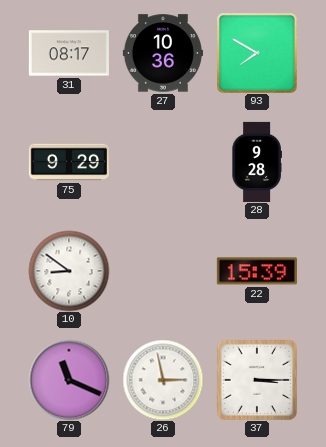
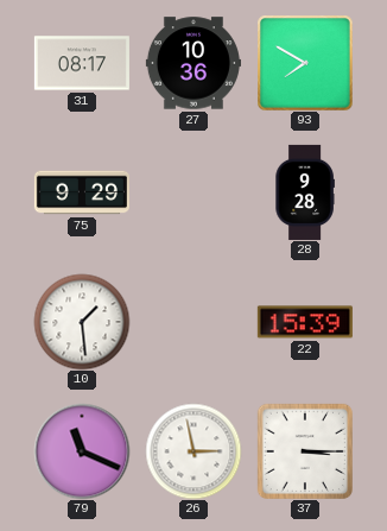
10: 8:51 -> 1:29 (82, 322)
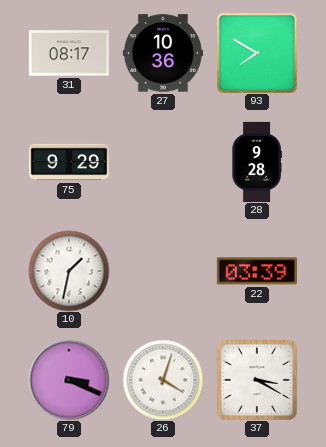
10: 1:29 -> 1:32 (69, 271)
22: 15:39 -> 03:39 (257, 271)
79: 11:19 -> 3:19 (69, 380)
26: 2:58 -> 4:03 (163, 380)
37: 3:15 -> 3:20 (257, 380)
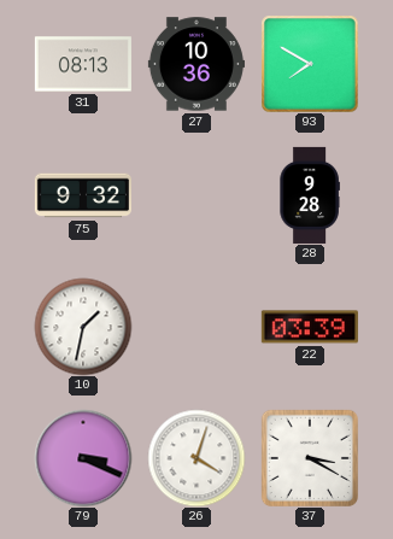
31: 08:17 -> 08:13 (83, 64)
75: 9:29 -> 9:32 (83, 195)
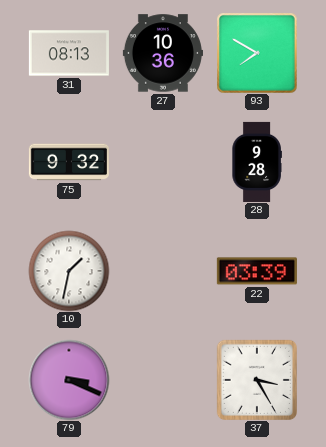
26: 4:03 -> none (196, 458)
37: 3:20 -> 3:25 (257, 380)
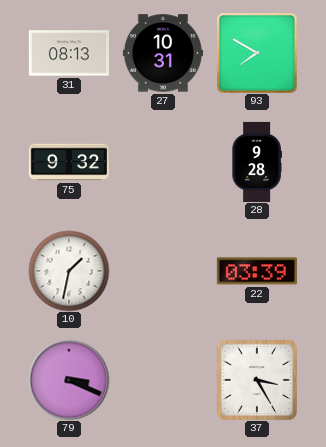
27: 10:36 -> 10:31 (163, 53)
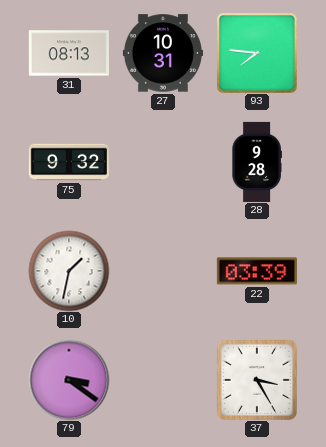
93: 7:50 -> 7:46 (257, 53)
79: 3:19 -> 3:21 (69, 380)
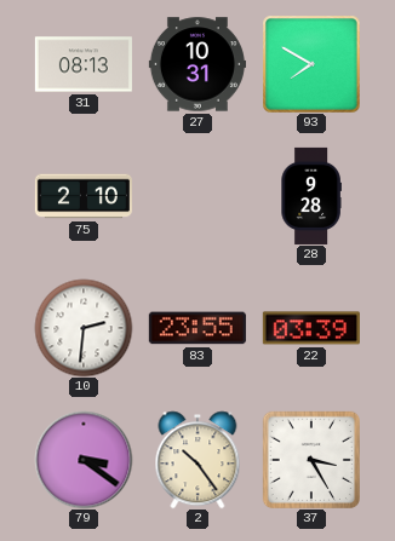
93: 7:46 -> 7:50 (311, 64)
75: 9:32 -> 2:10 (84, 196)
10: 1:32 -> 2:31 (84, 328)
83: none -> 23:55 (198, 328)
2: none -> 10:24 (198, 460)
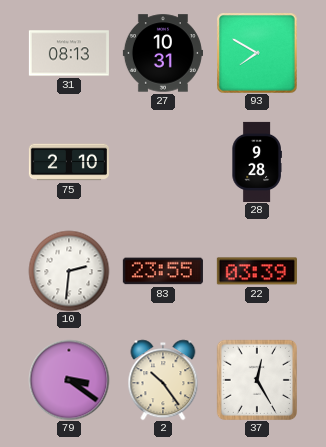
37: 3:25 -> 12:25 (257, 380)
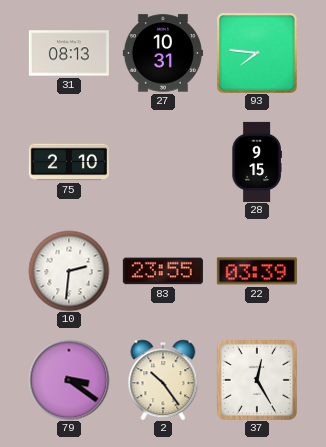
93: 7:50 -> 7:46 (257, 53)
28: 9:28 -> 9:15 (257, 162)
